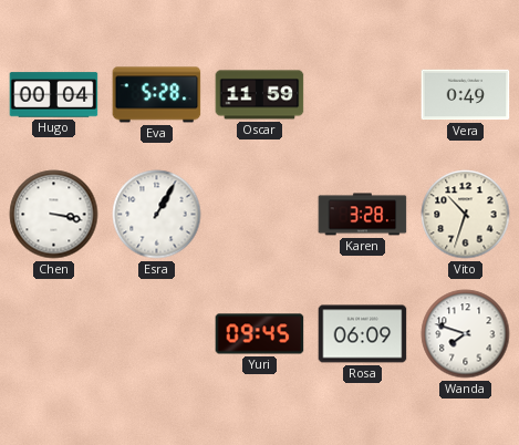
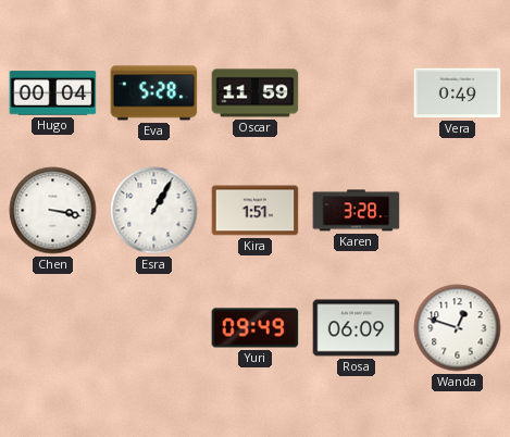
Kira: none -> 1:51 (256, 211)
Vito: 10:33 -> none (466, 215)
Yuri: 09:45 -> 09:49 (256, 328)
Wanda: 7:48 -> 12:48 (458, 328)
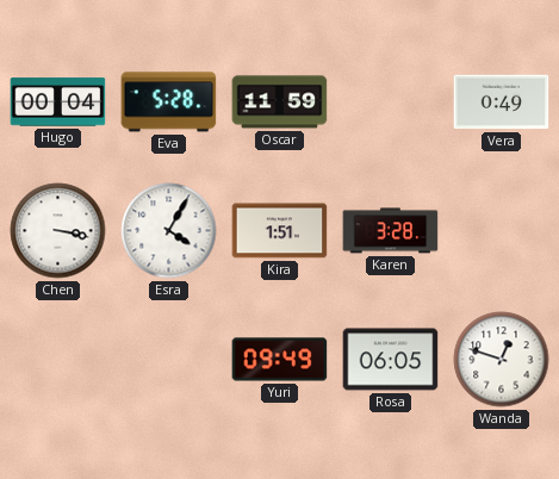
Esra: 1:05 -> 4:05 (169, 231)
Rosa: 06:09 -> 06:05 (391, 360)
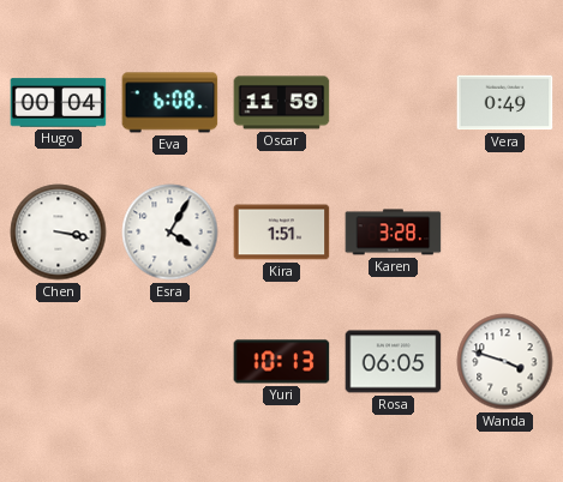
Eva: 5:28 -> 6:08 (170, 103)
Yuri: 09:49 -> 10:13 (282, 362)
Wanda: 12:48 -> 3:48 (505, 362)
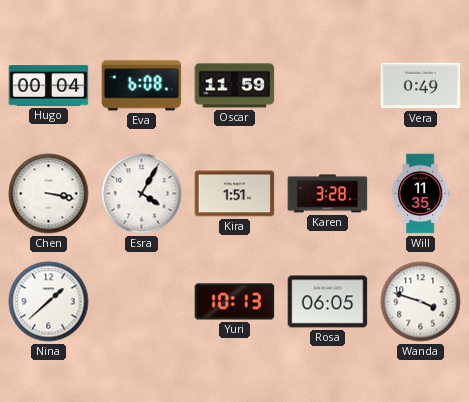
Will: none -> 11:35 (420, 194)
Nina: none -> 1:38 (49, 302)
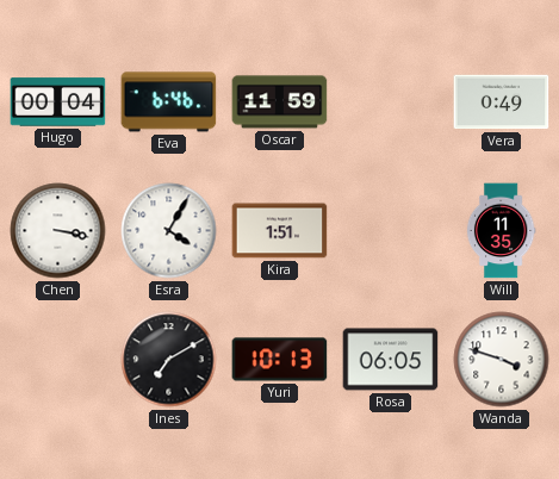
Eva: 6:08 -> 6:46 (169, 102)
Karen: 3:28 -> none (328, 194)
Nina: 1:38 -> none (49, 302)
Ines: none -> 7:10 (169, 360)
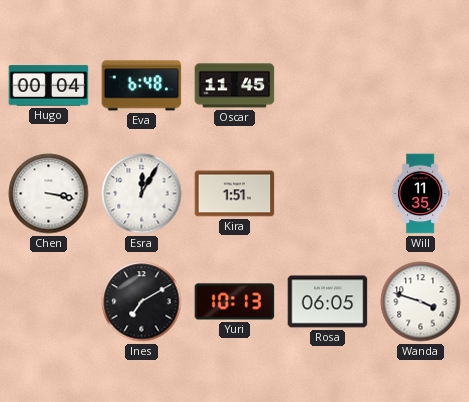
Eva: 6:46 -> 6:48 (142, 86)
Oscar: 11:59 -> 11:45 (235, 86)
Vera: 0:49 -> none (502, 102)
Esra: 4:05 -> 12:05 (142, 194)
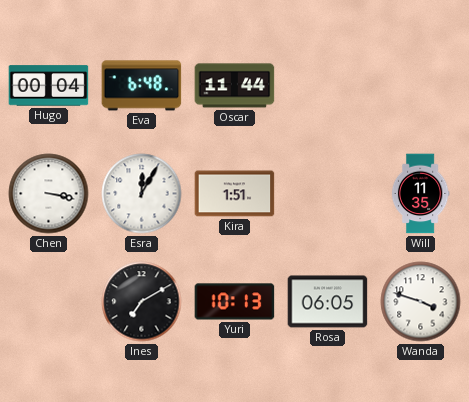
Oscar: 11:45 -> 11:44 (235, 86)
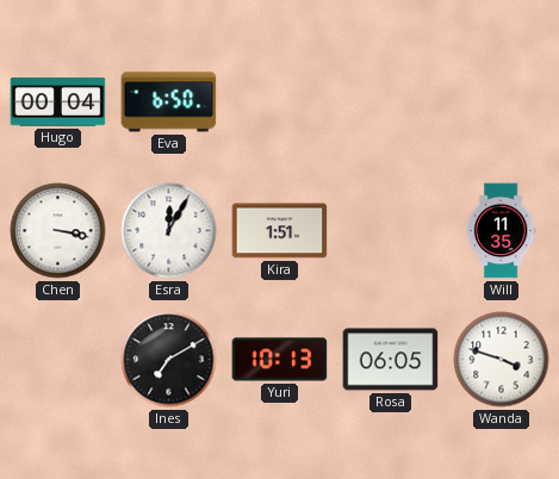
Eva: 6:48 -> 6:50 (169, 102)
Oscar: 11:44 -> none (235, 86)
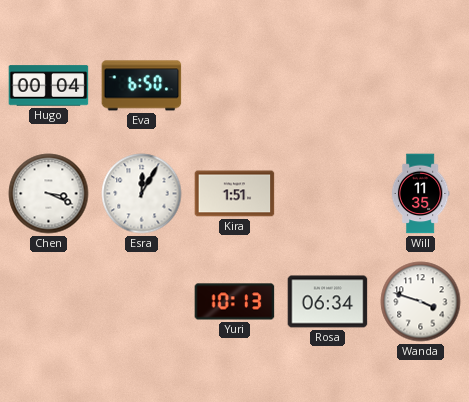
Chen: 3:17 -> 3:19 (49, 194)
Ines: 7:10 -> none (169, 360)
Rosa: 06:05 -> 06:34 (328, 302)
